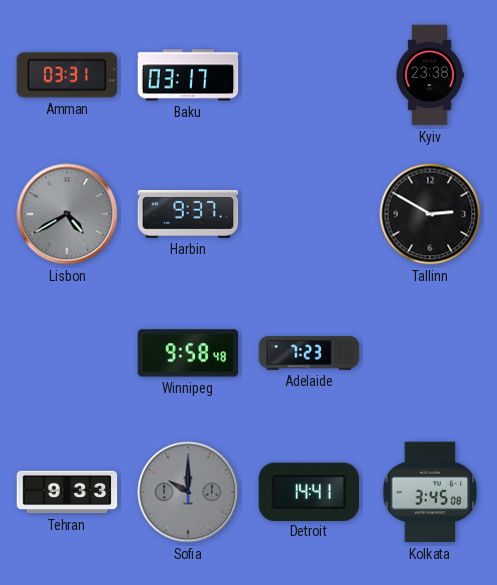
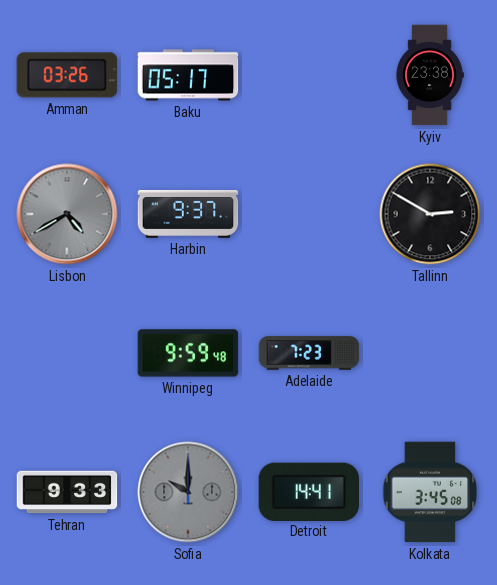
Amman: 03:31 -> 03:26 (67, 75)
Baku: 03:17 -> 05:17 (188, 75)
Winnipeg: 9:58 -> 9:59 (188, 353)
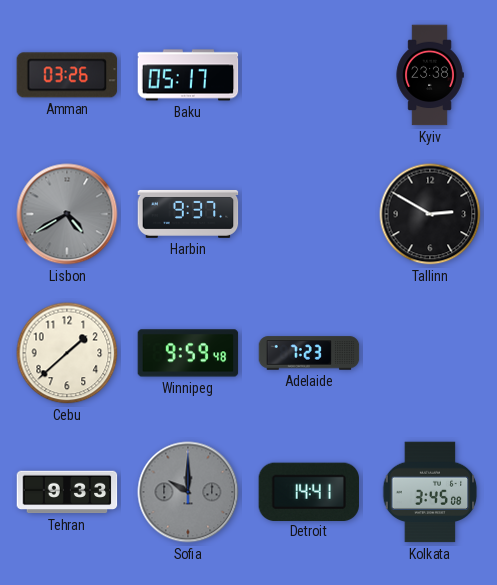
Cebu: none -> 1:38 (67, 353)
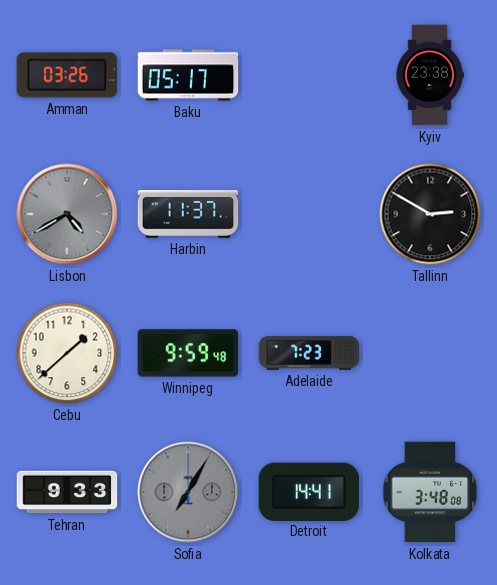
Harbin: 9:37 -> 11:37 (188, 214)
Sofia: 10:00 -> 7:05 (188, 492)
Kolkata: 3:45 -> 3:48 (430, 492)
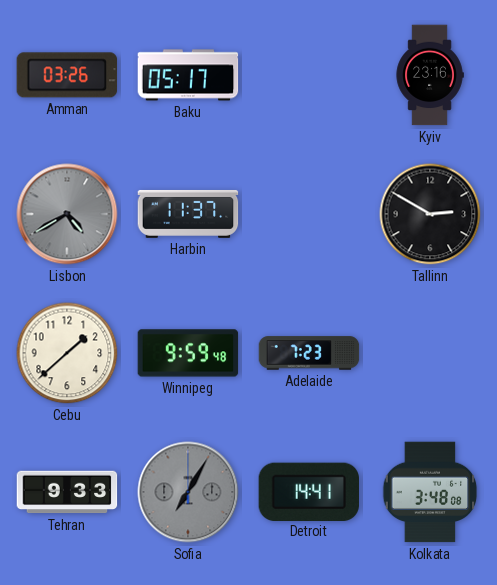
Kyiv: 23:38 -> 23:16 (430, 75)
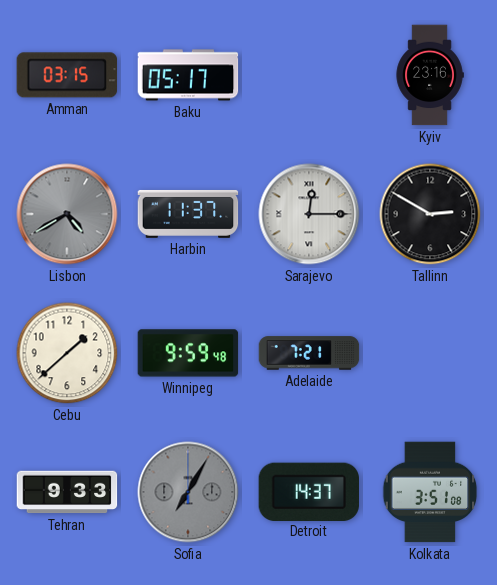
Amman: 03:26 -> 03:15 (67, 75)
Sarajevo: none -> 12:15 (309, 214)
Adelaide: 7:23 -> 7:21 (309, 353)
Detroit: 14:41 -> 14:37 (309, 491)
Kolkata: 3:48 -> 3:51 (430, 492)
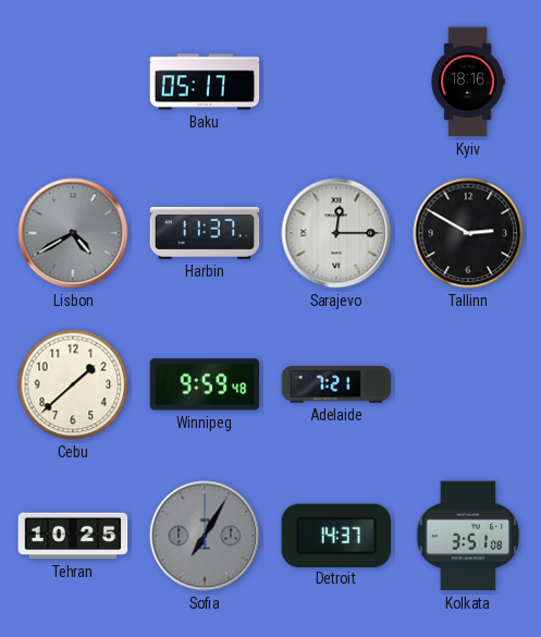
Amman: 03:15 -> none (67, 75)
Kyiv: 23:16 -> 18:16 (468, 82)
Tehran: 9:33 -> 10:25 (73, 536)
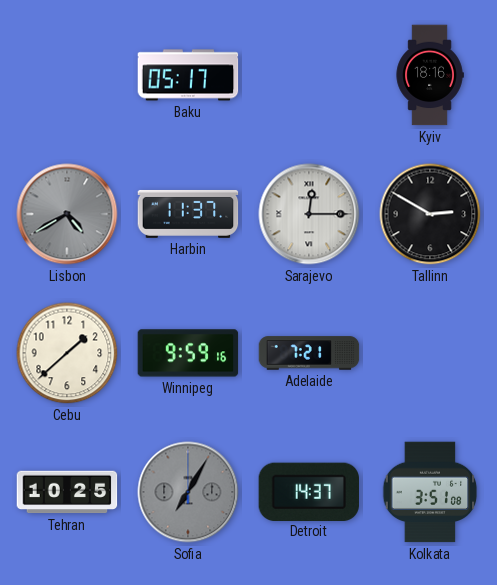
Winnipeg: 9:59:48 -> 9:59:16 (188, 353)
